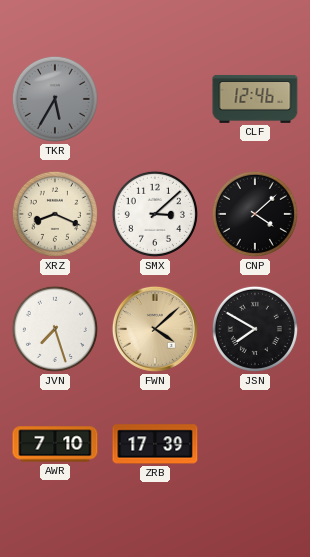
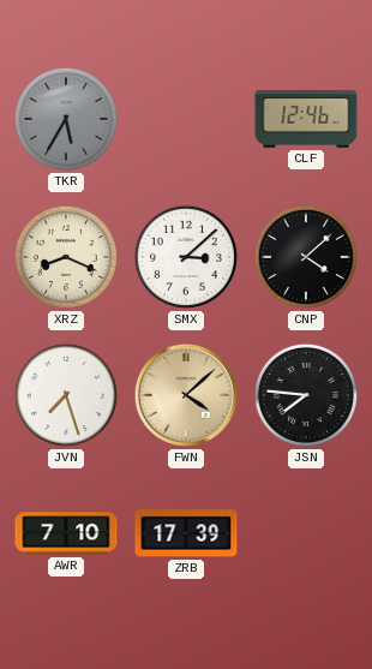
JSN: 7:50 -> 7:46 (306, 395)
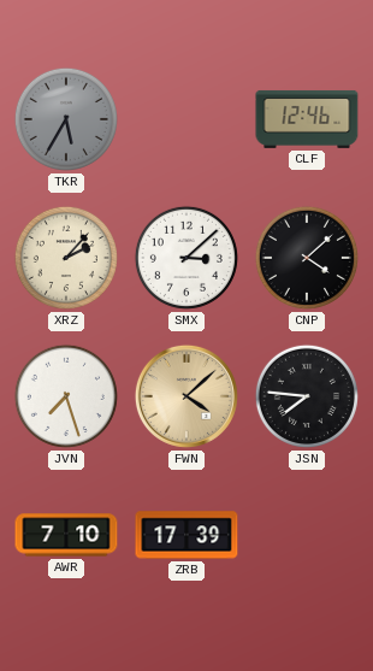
XRZ: 8:19 -> 2:07 (66, 258)
